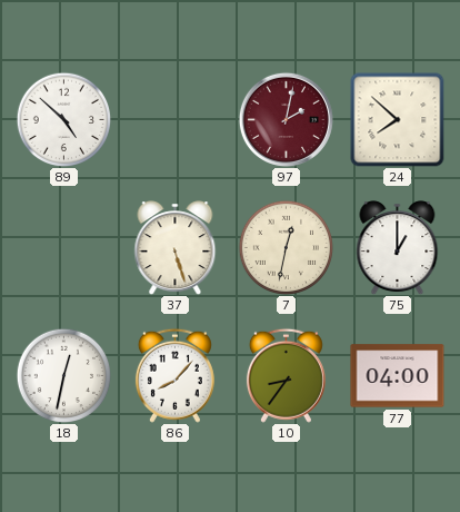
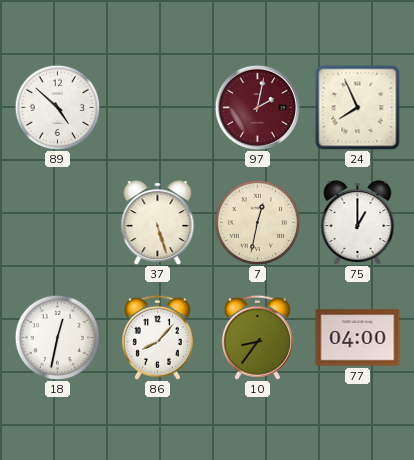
24: 7:52 -> 7:56 (358, 108)
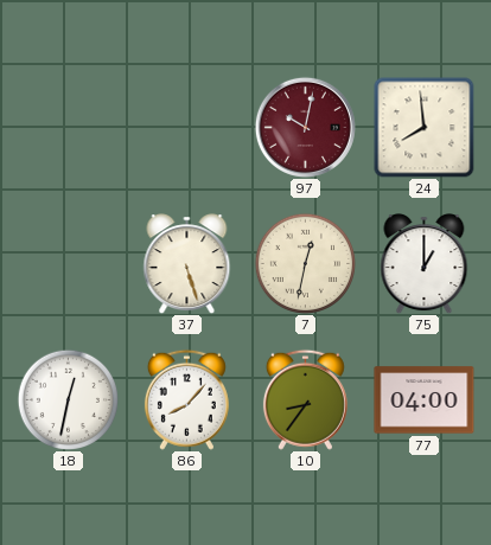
89: 4:52 -> none (57, 107)
97: 2:02 -> 10:02 (305, 127)
24: 7:56 -> 7:59 (425, 128)
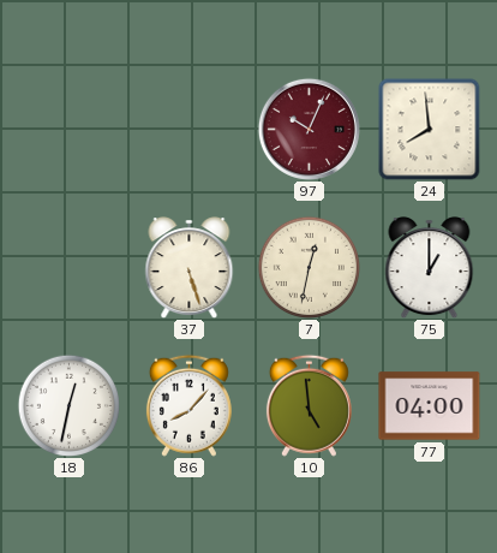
97: 10:02 -> 10:04 (309, 129)
10: 8:36 -> 4:59 (309, 405)
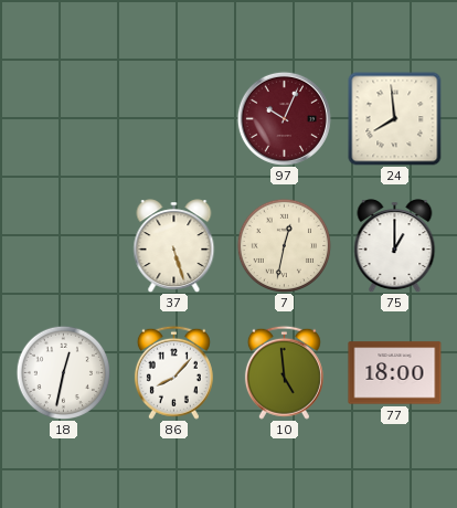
77: 04:00 -> 18:00 (395, 373)
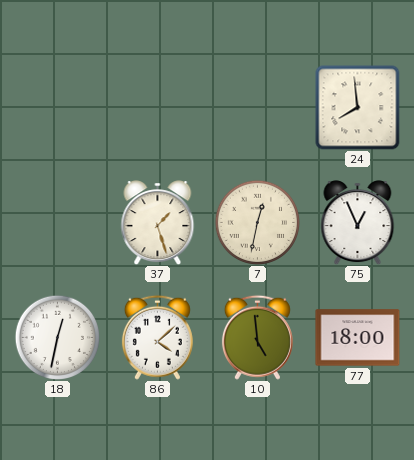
97: 10:04 -> none (284, 118)
37: 5:27 -> 1:27 (158, 223)
75: 1:00 -> 12:56 (358, 223)
86: 8:07 -> 4:08 (157, 337)
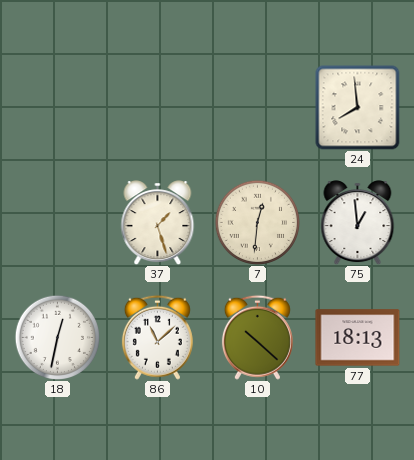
7: 12:32 -> 12:31 (257, 222)
75: 12:56 -> 12:59 (358, 223)
86: 4:08 -> 11:08 (157, 337)
10: 4:59 -> 10:22 (257, 337)
77: 18:00 -> 18:13 (358, 338)
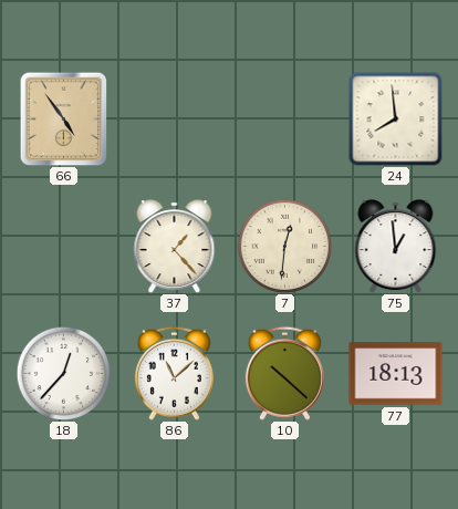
66: none -> 4:54 (64, 118)
37: 1:27 -> 1:23 (175, 247)
18: 12:32 -> 12:37 (63, 373)
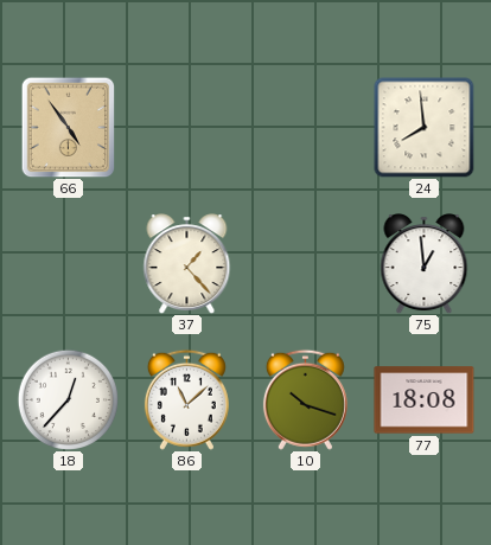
7: 12:31 -> none (284, 246)
10: 10:22 -> 10:18 (305, 399)
77: 18:13 -> 18:08 (425, 400)
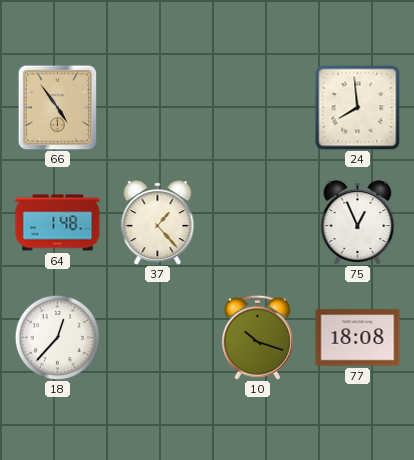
64: none -> 1:48 (58, 223)
75: 12:59 -> 12:56 (358, 223)
86: 11:08 -> none (186, 399)
